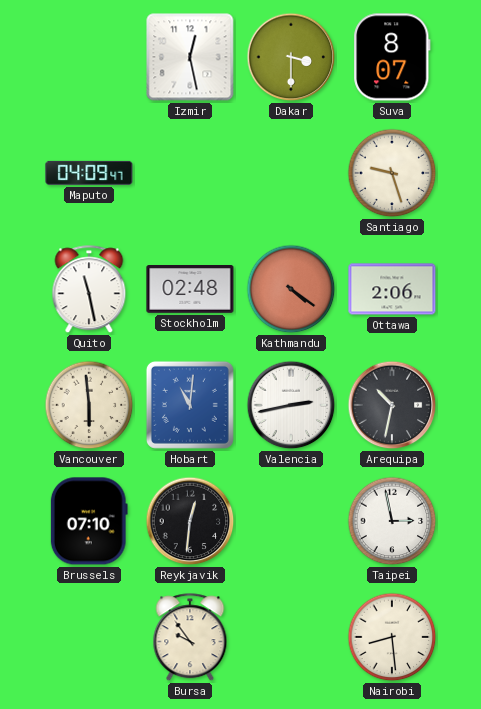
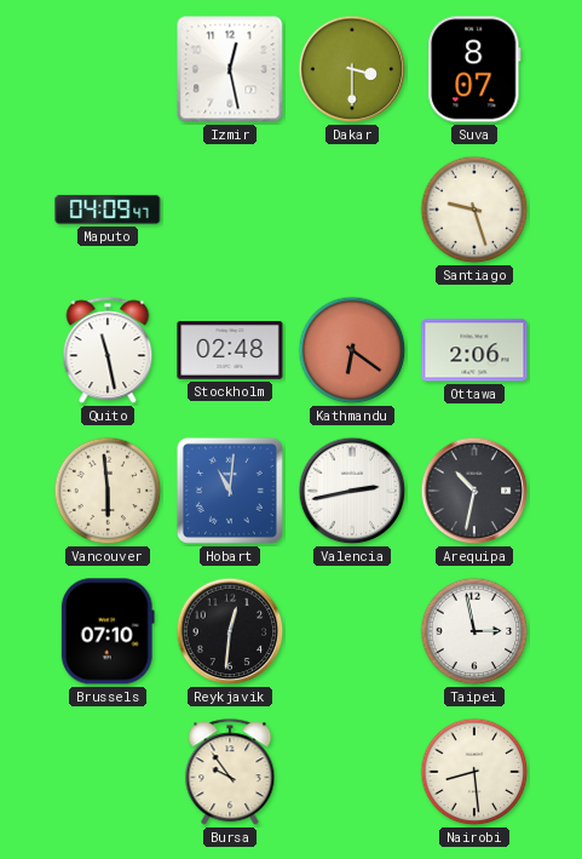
Kathmandu: 4:21 -> 6:21 (352, 350)
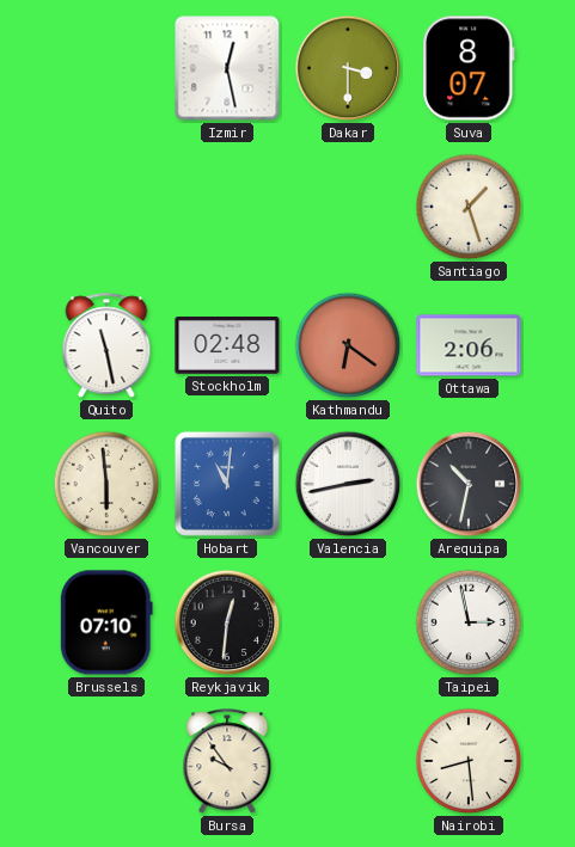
Maputo: 04:09 -> none (108, 210)
Santiago: 9:27 -> 1:27 (469, 207)
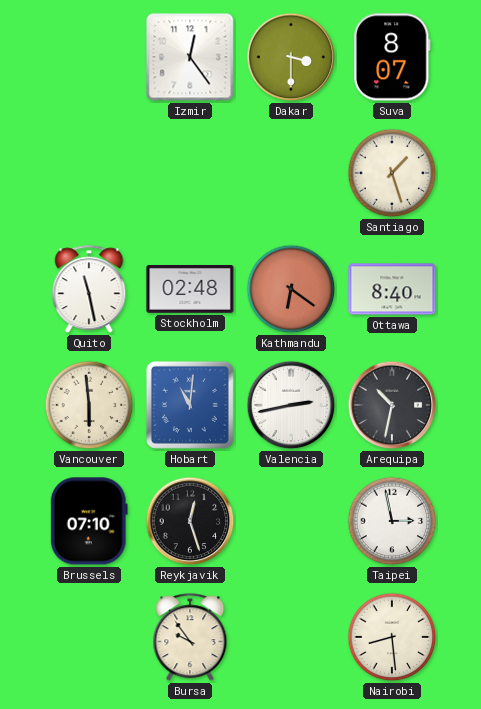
Izmir: 12:28 -> 12:24 (190, 57)
Ottawa: 2:06 -> 8:40 (392, 289)
Reykjavik: 12:31 -> 12:27 (190, 521)
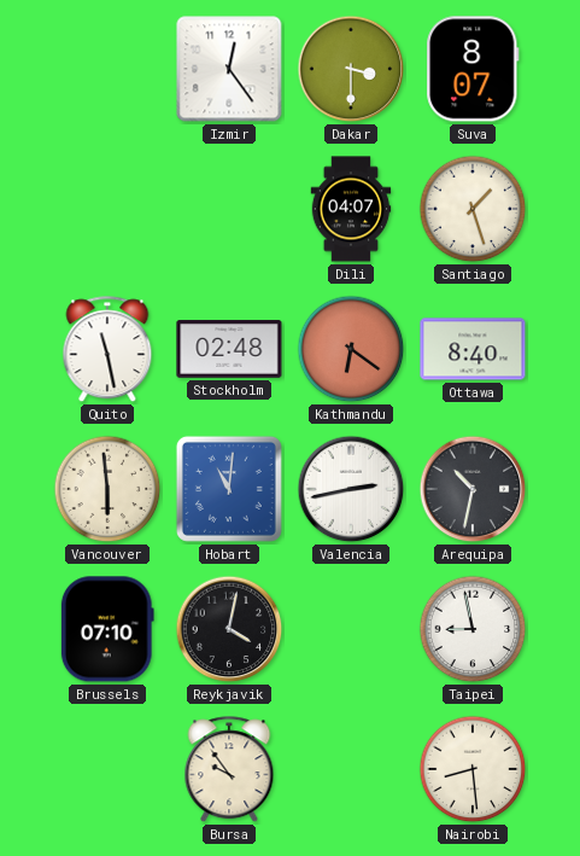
Dili: none -> 04:07 (351, 209)
Reykjavik: 12:27 -> 4:02 (229, 629)
Taipei: 2:58 -> 8:58 (473, 629)
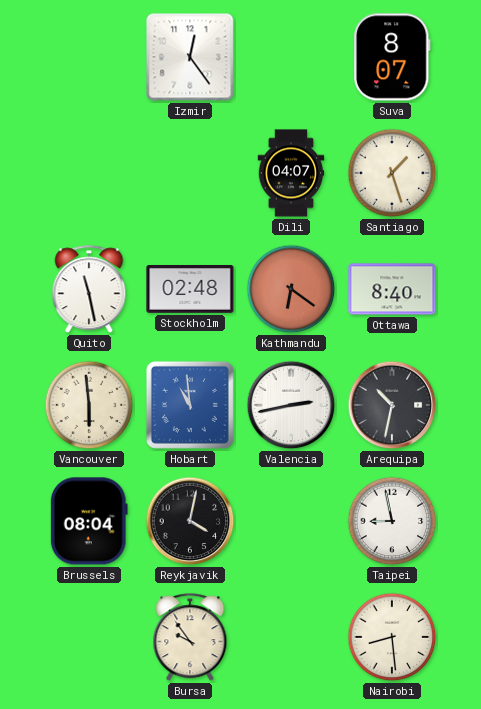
Dakar: 3:30 -> none (351, 69)
Hobart: 11:01 -> 10:59 (190, 405)
Brussels: 07:10 -> 08:04 (89, 521)
